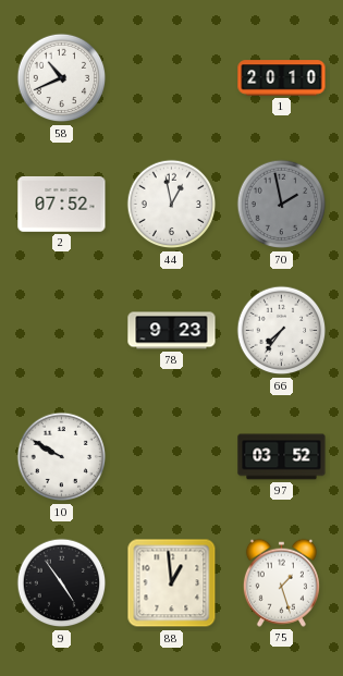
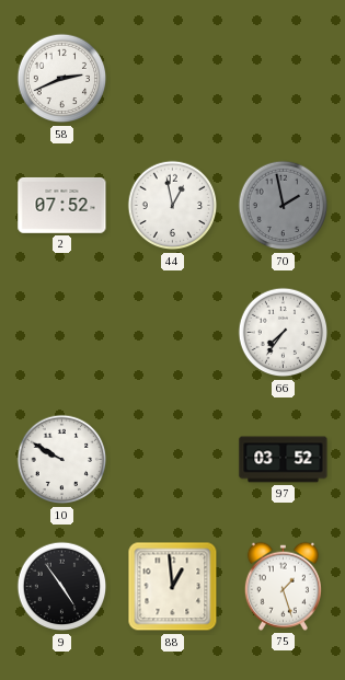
58: 10:41 -> 2:41 (62, 79)
1: 20:10 -> none (282, 78)
78: 9:23 -> none (172, 331)
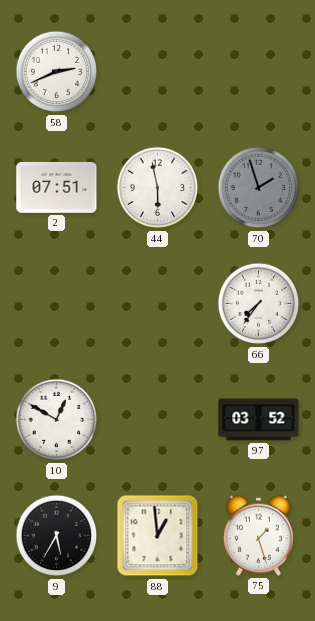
2: 07:52 -> 07:51 (57, 187)
44: 12:58 -> 5:58 (158, 188)
70: 1:58 -> 1:57 (259, 188)
10: 9:50 -> 12:50 (57, 420)
9: 4:54 -> 5:35 (57, 536)
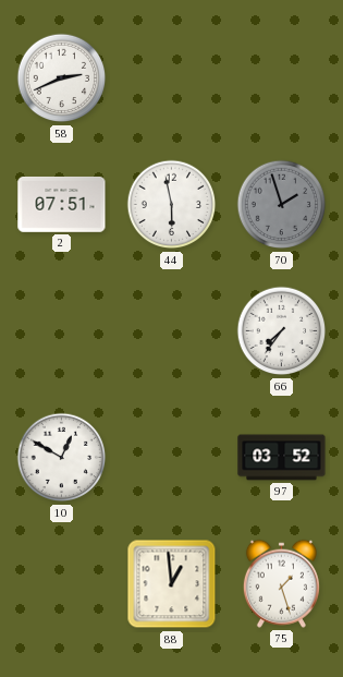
9: 5:35 -> none (57, 536)
